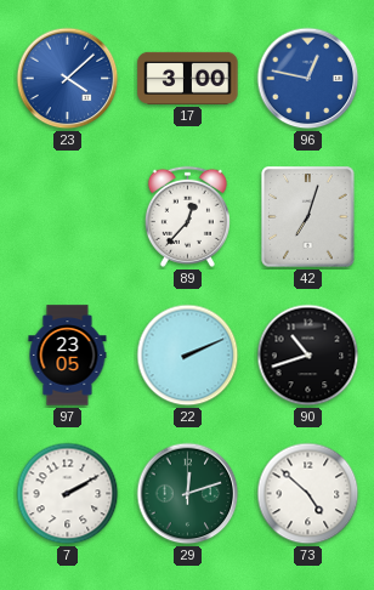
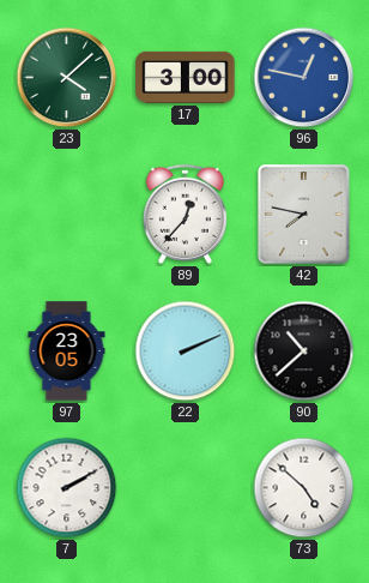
23 dial: blue -> green (67, 78)
42: 7:03 -> 7:47 (304, 215)
90: 10:42 -> 10:38 (304, 351)
29: 12:12 -> none (188, 494)
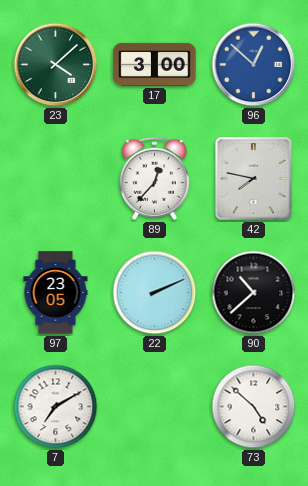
96: 12:47 -> 12:52 (254, 65)
7: 2:10 -> 7:10 (56, 407)
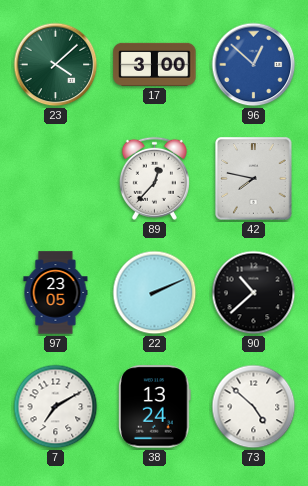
38: none -> 13:24 (155, 407)
